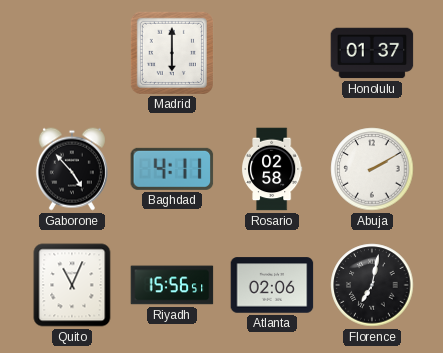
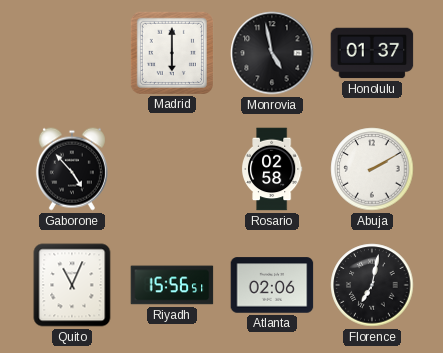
Monrovia: none -> 4:58 (272, 53)
Baghdad: 4:11 -> none (172, 169)
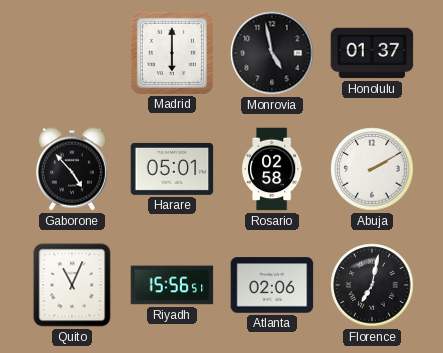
Harare: none -> 05:01 (172, 169)
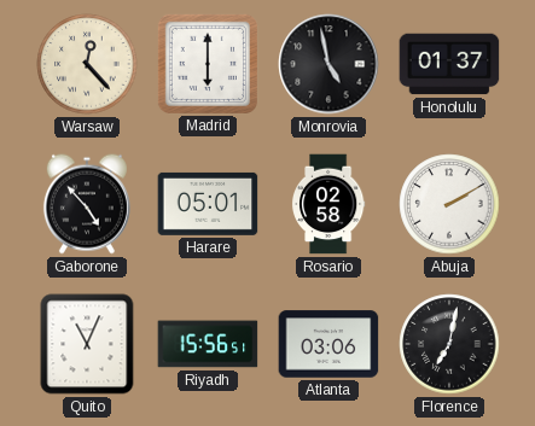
Warsaw: none -> 12:23 (87, 64)
Atlanta: 02:06 -> 03:06 (328, 344)
